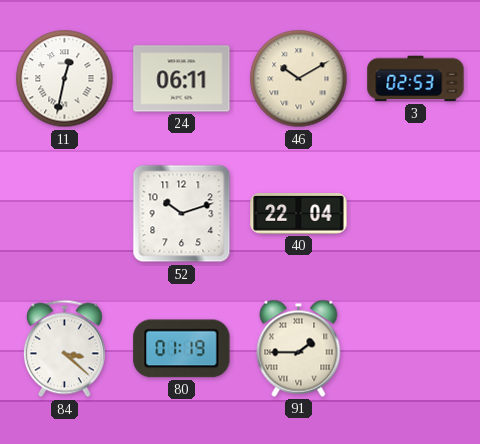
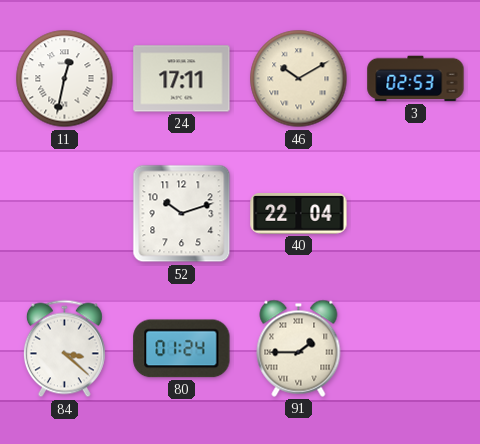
24: 06:11 -> 17:11 (182, 79)
80: 01:19 -> 01:24 (182, 349)
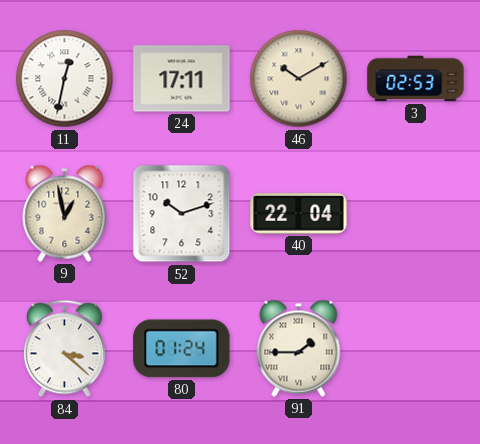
9: none -> 12:58 (65, 213)
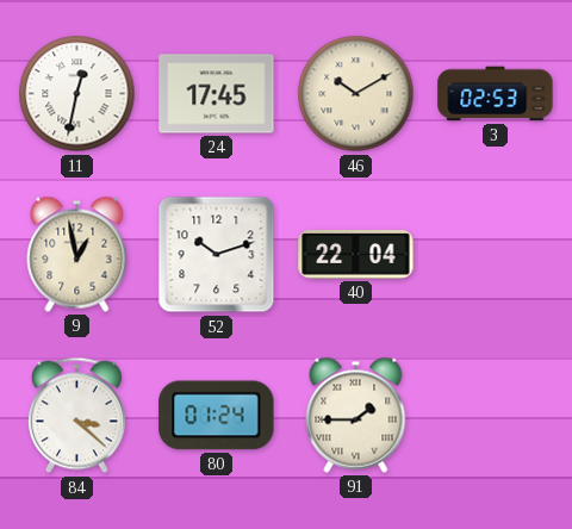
24: 17:11 -> 17:45 (217, 94)
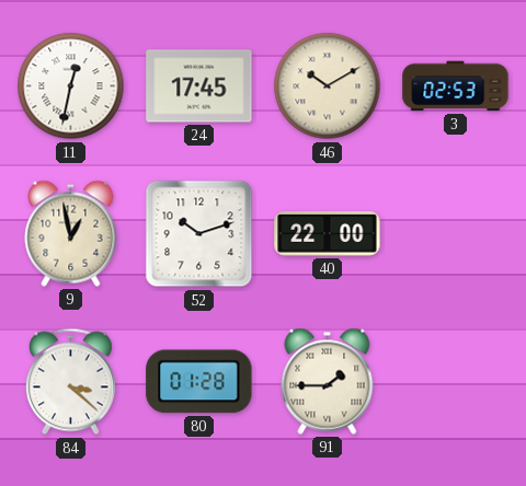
40: 22:04 -> 22:00 (328, 234)
80: 01:24 -> 01:28 (199, 382)
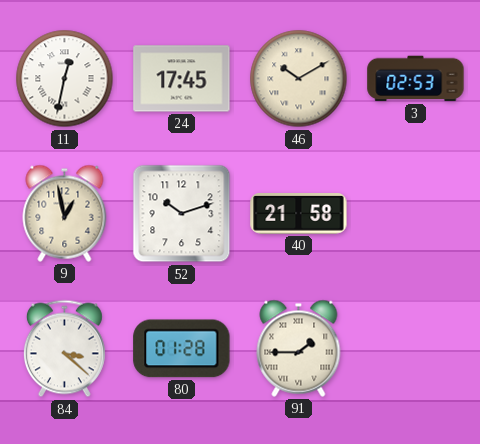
40: 22:00 -> 21:58 (299, 214)
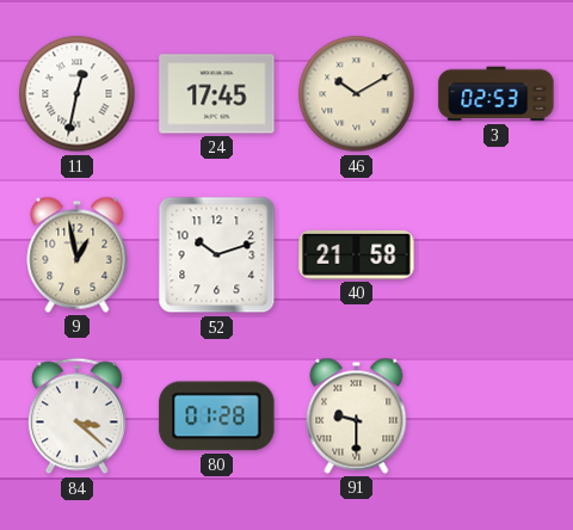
91: 1:45 -> 9:30 (357, 415)
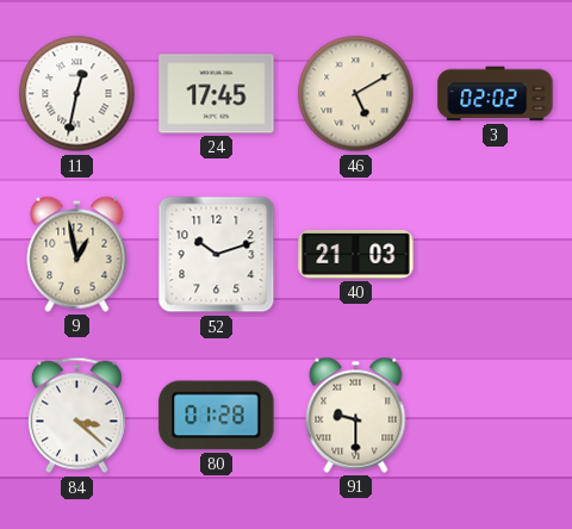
46: 10:10 -> 5:10 (356, 94)
3: 02:53 -> 02:02 (496, 94)
40: 21:58 -> 21:03 (356, 255)
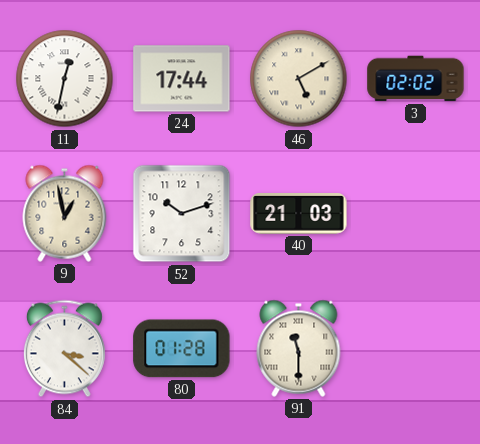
24: 17:45 -> 17:44 (182, 79)
91: 9:30 -> 11:30 (299, 348)
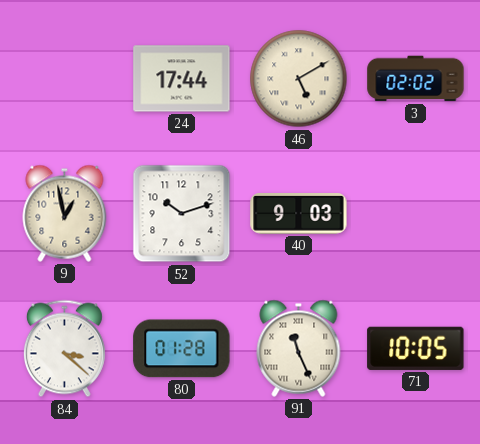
11: 12:32 -> none (65, 79)
40: 21:03 -> 9:03 (299, 214)
91: 11:30 -> 11:26 (299, 348)
71: none -> 10:05 (416, 348)
